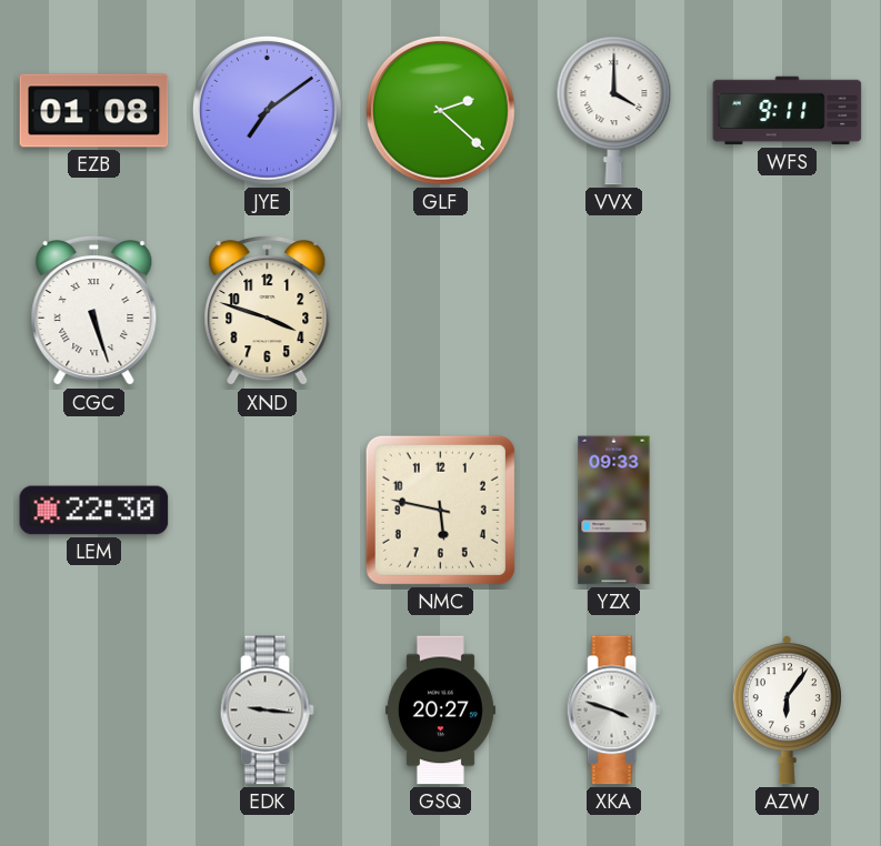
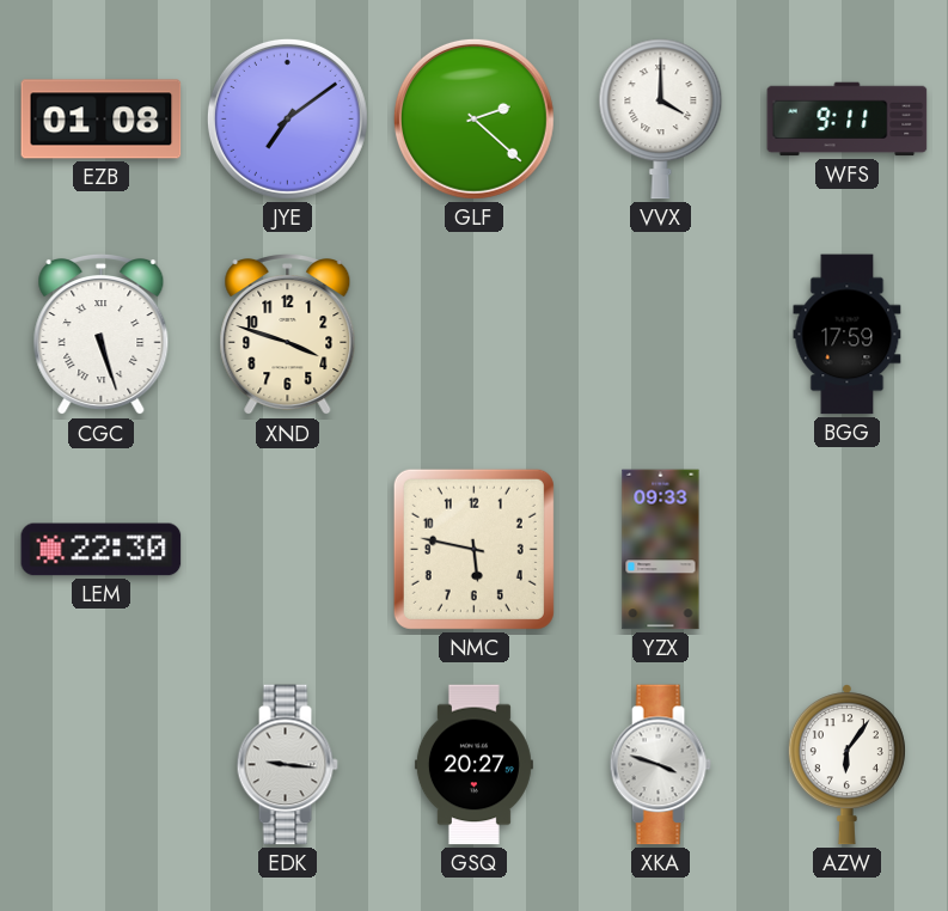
BGG: none -> 17:59 (848, 335)
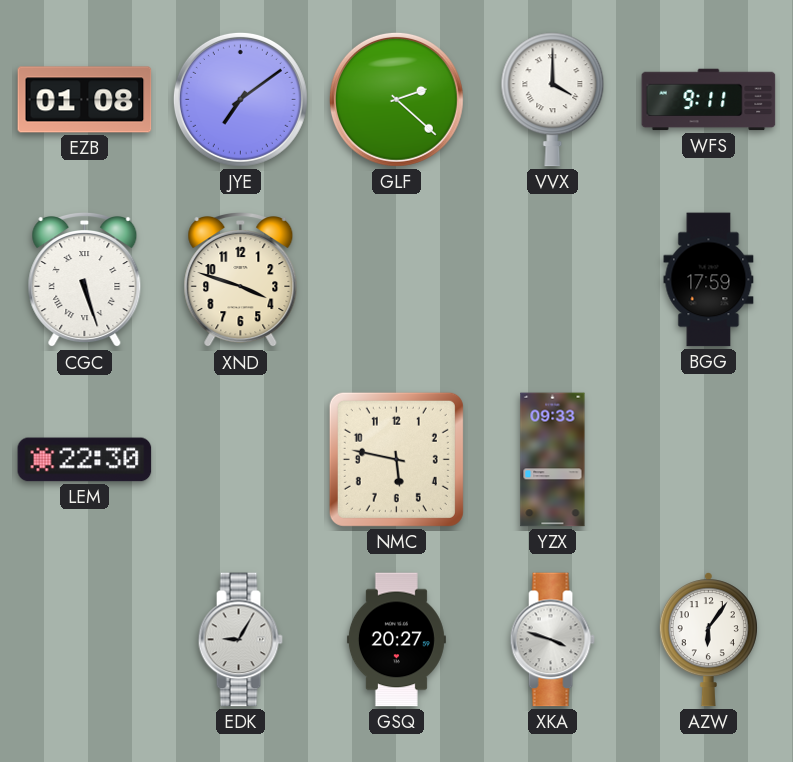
EDK: 9:16 -> 9:05 (240, 640)
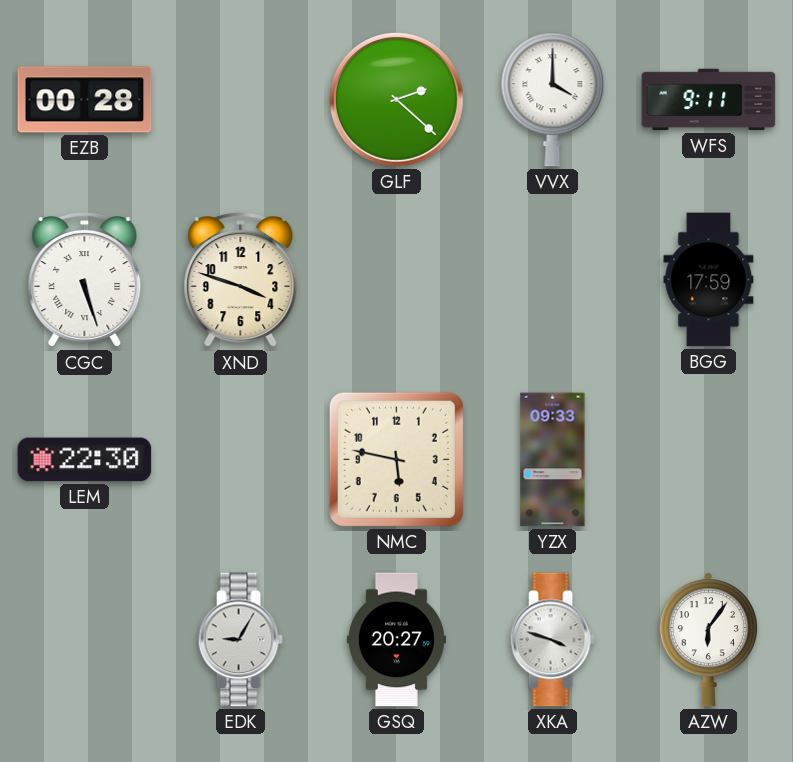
EZB: 01:08 -> 00:28 (85, 100)
JYE: 7:09 -> none (240, 99)
